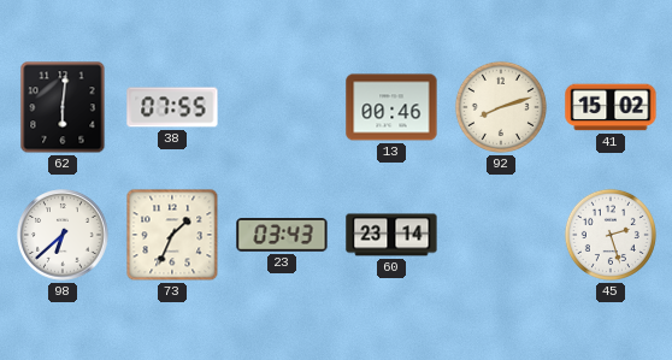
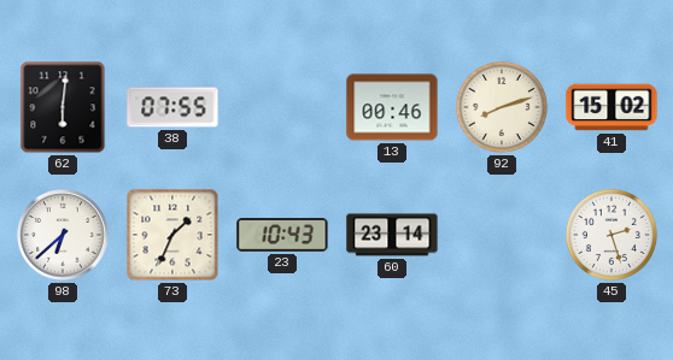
23: 03:43 -> 10:43 (282, 235)
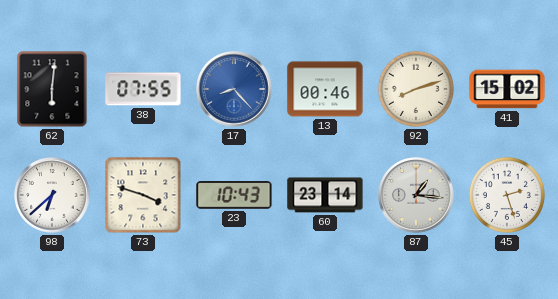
17: none -> 8:23 (234, 89)
73: 1:34 -> 3:48 (143, 195)
87: none -> 1:16 (416, 195)
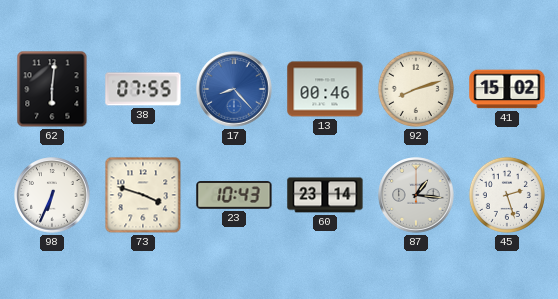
98: 6:38 -> 6:34 (52, 195)
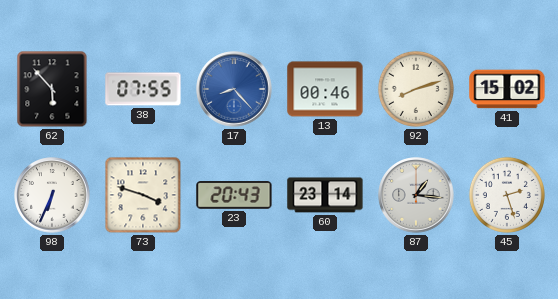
62: 6:01 -> 5:53 (52, 89)
23: 10:43 -> 20:43 (234, 195)
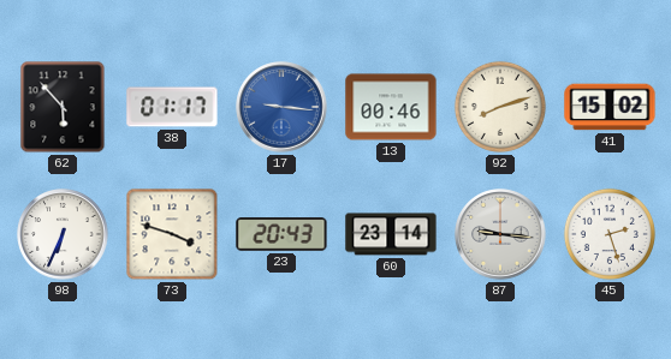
38: 07:55 -> 01:17 (172, 107)
17: 8:23 -> 9:16 (281, 107)
87: 1:16 -> 9:16 (500, 234)
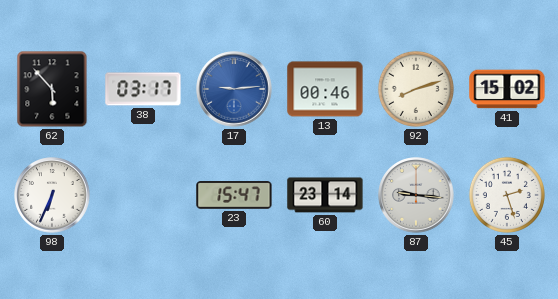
38: 01:17 -> 03:17 (143, 89)
17: 9:16 -> 9:14 (234, 89)
73: 3:48 -> none (172, 234)
23: 20:43 -> 15:47 (234, 195)
